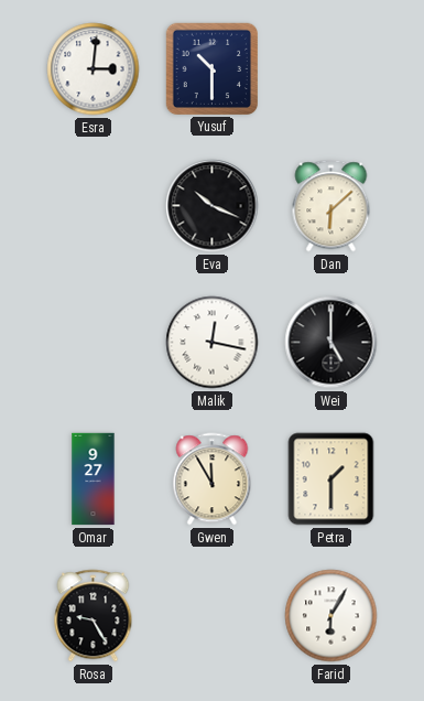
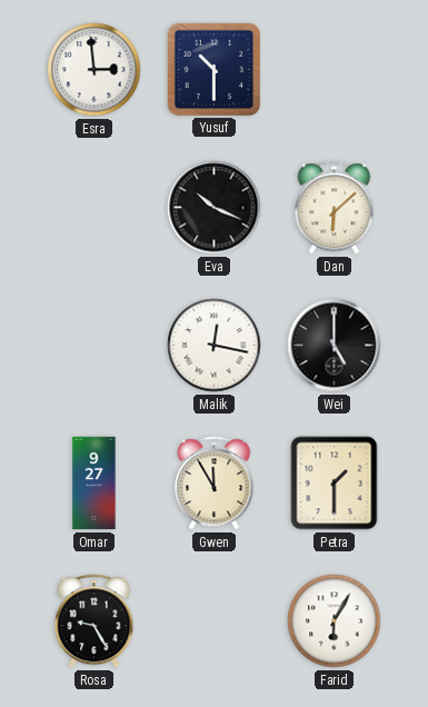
Esra: 3:01 -> 2:59 (94, 70)
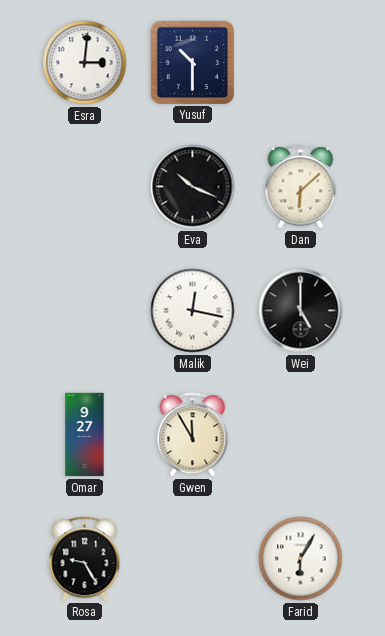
Esra: 2:59 -> 3:01 (85, 63)
Petra: 1:30 -> none (335, 484)
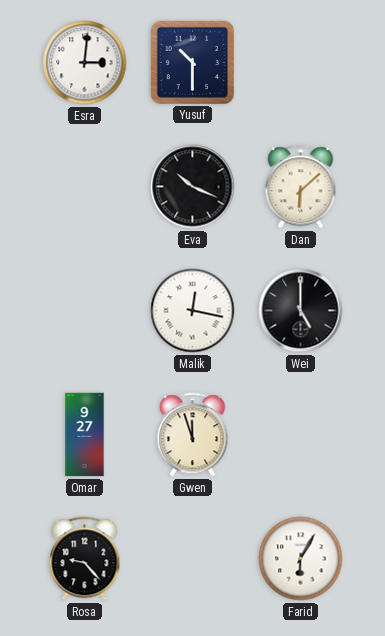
Gwen: 11:55 -> 11:57 (193, 435)
Rosa: 9:25 -> 9:23 (85, 559)
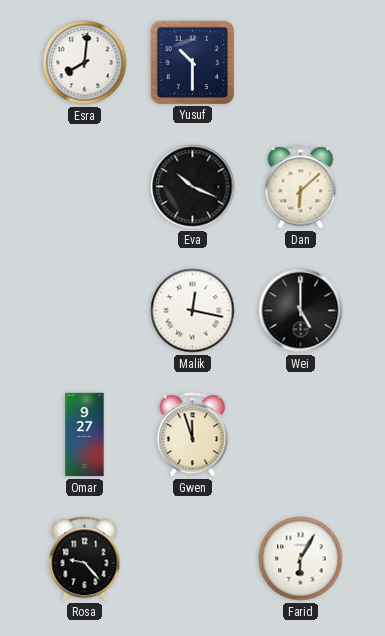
Esra: 3:01 -> 8:01 (85, 63)
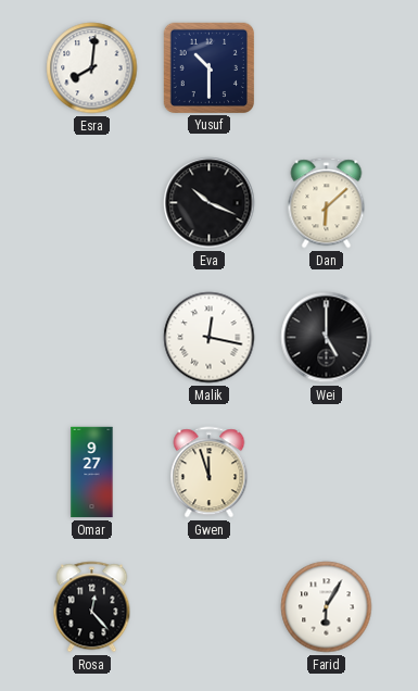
Rosa: 9:23 -> 12:23 (92, 607)
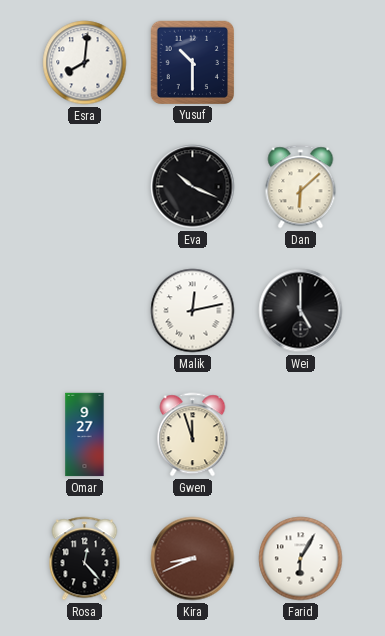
Malik: 12:17 -> 12:13 (193, 311)
Kira: none -> 8:41 (193, 559)
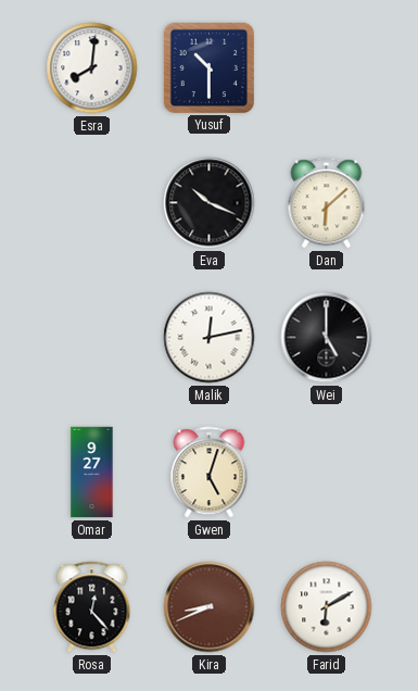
Gwen: 11:57 -> 5:03 (210, 473)
Farid: 6:05 -> 6:10 (327, 607)
